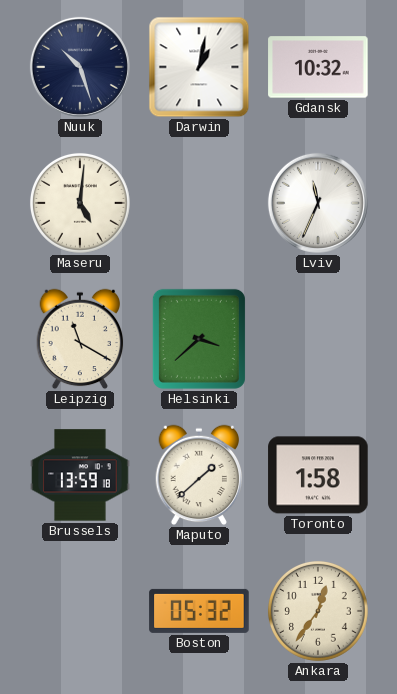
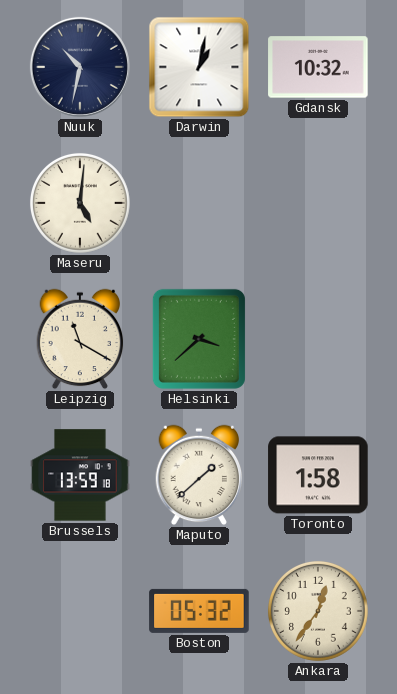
Nuuk: 10:27 -> 10:32 (80, 67)
Lviv: 11:34 -> none (318, 203)
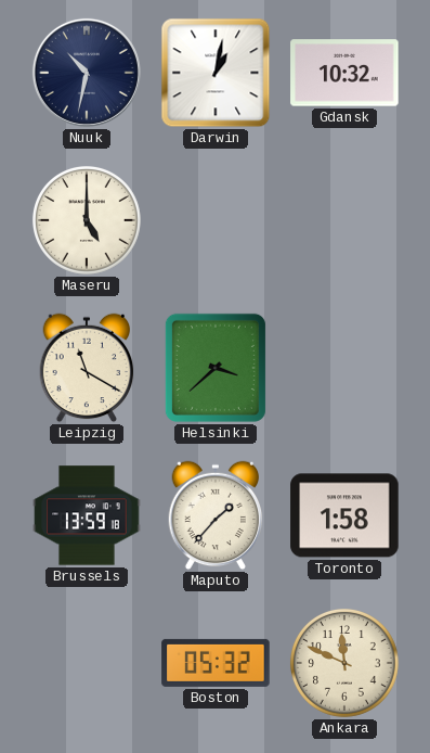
Maseru: 5:01 -> 5:00 (87, 220)
Maputo: 1:38 -> 1:37 (216, 515)
Ankara: 12:36 -> 11:49 (344, 663)
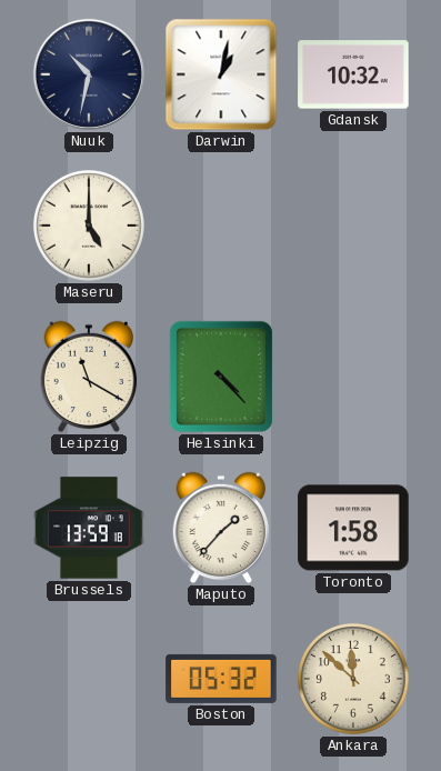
Helsinki: 3:38 -> 4:23 (221, 377)
Ankara: 11:49 -> 11:52 (353, 679)
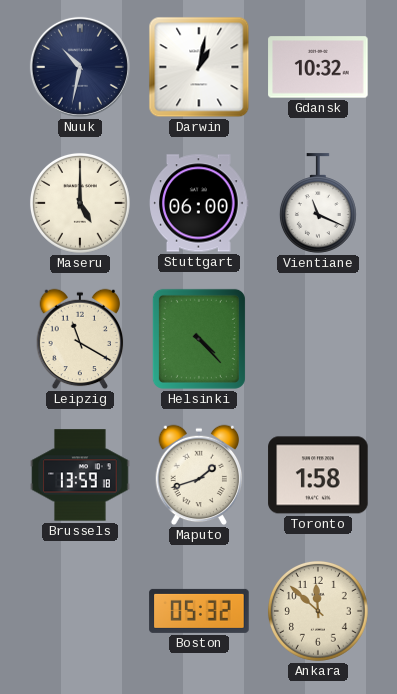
Stuttgart: none -> 06:00 (199, 203)
Vientiane: none -> 11:19 (318, 203)
Maputo: 1:37 -> 1:42 (199, 475)
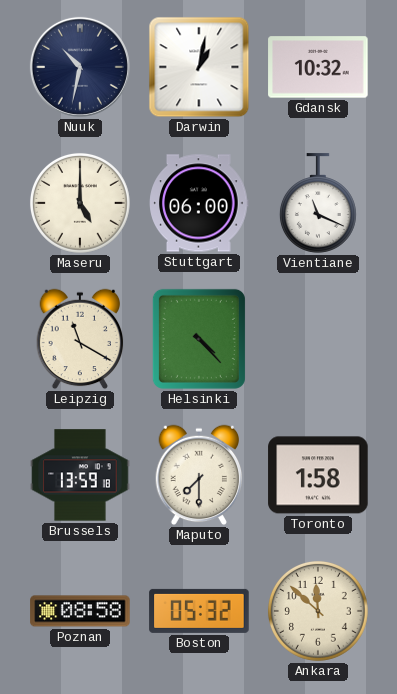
Maputo: 1:42 -> 7:30 (199, 475)
Poznan: none -> 08:58 (80, 611)
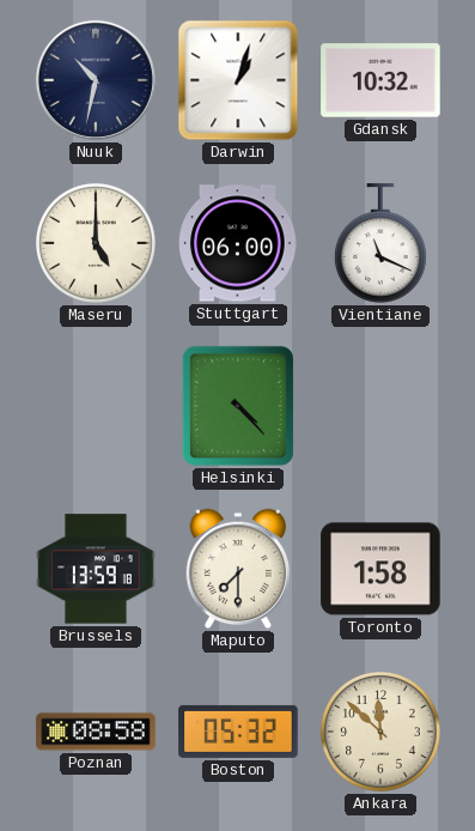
Darwin: 1:02 -> 1:03 (238, 80)
Leipzig: 11:20 -> none (80, 339)
